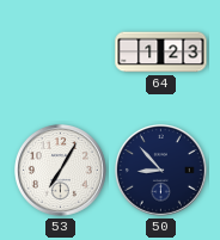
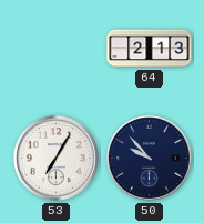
64: 1:23 -> 2:13 (150, 49)
50: 8:53 -> 9:53 (150, 159)
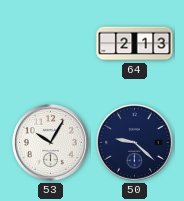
53: 7:05 -> 10:05 (51, 143)
50: 9:53 -> 9:22 (135, 143)
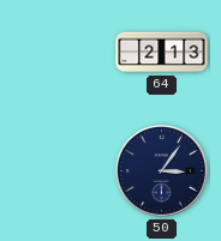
53: 10:05 -> none (51, 143)
50: 9:22 -> 3:06 (162, 171)
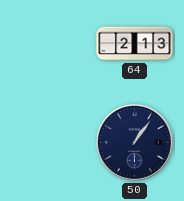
50: 3:06 -> 1:06 (135, 143)
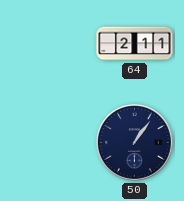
64: 2:13 -> 2:11 (135, 44)
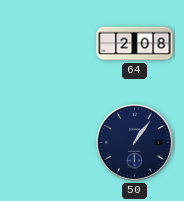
64: 2:11 -> 2:08 (135, 44)
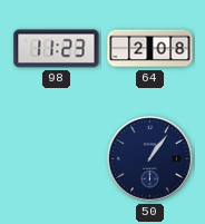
98: none -> 11:23 (57, 49)
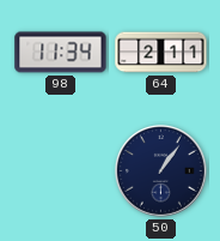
98: 11:23 -> 11:34 (61, 53)
64: 2:08 -> 2:11 (161, 53)
